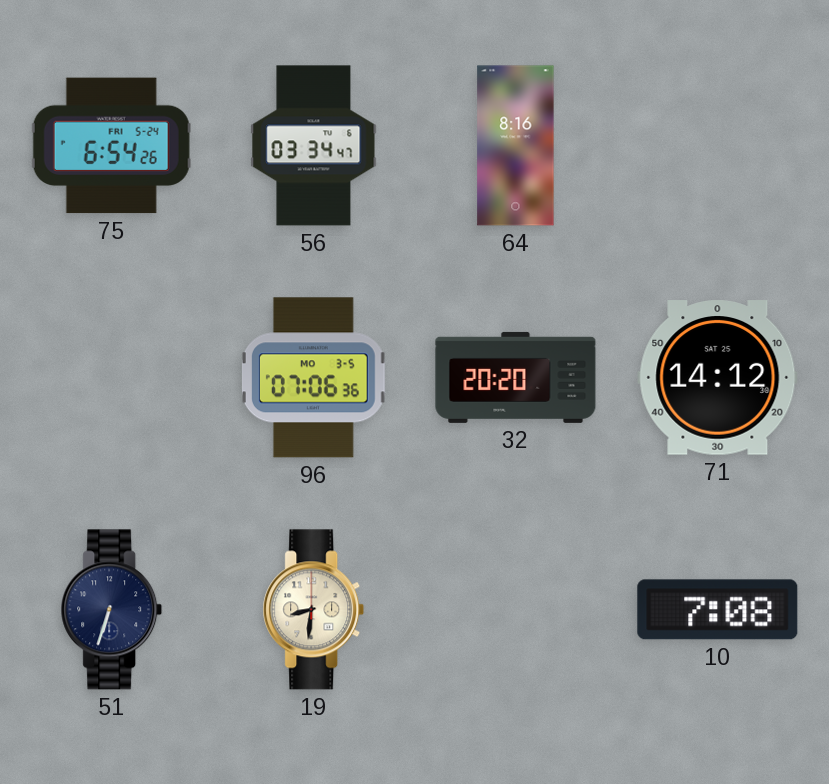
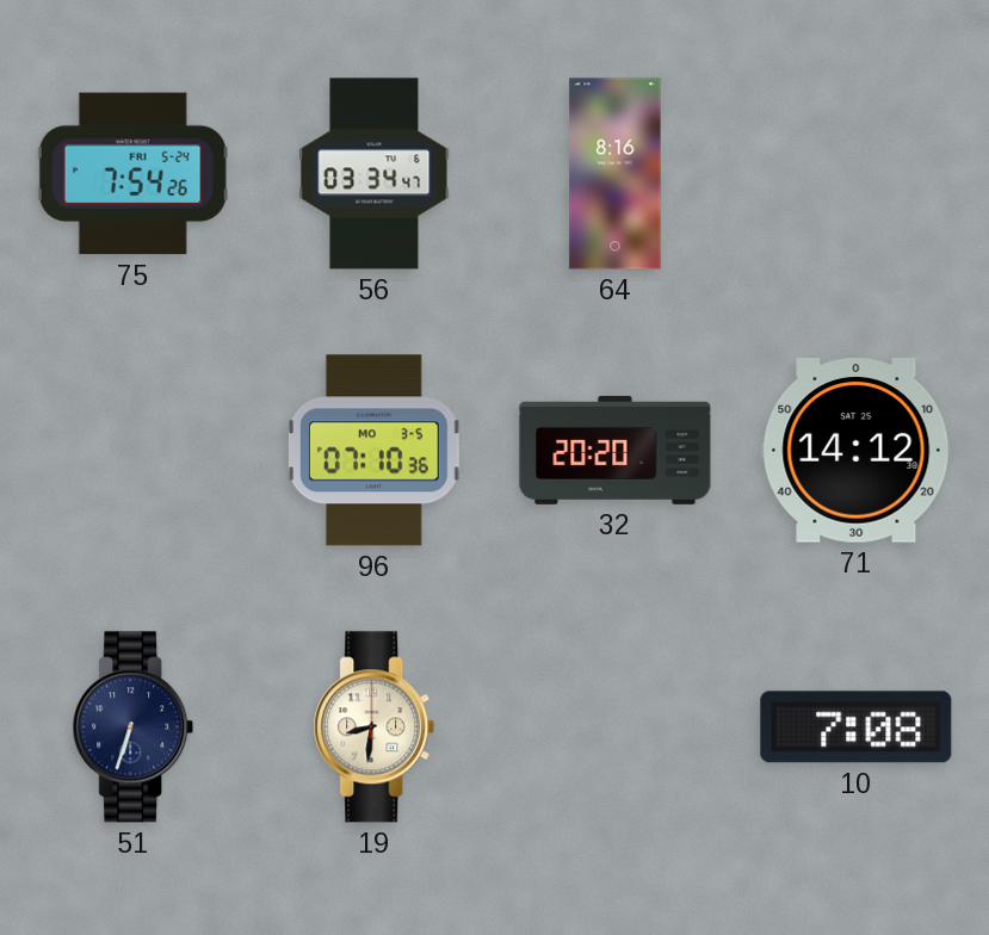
75: 6:54 -> 7:54 (132, 174)
96: 07:06 -> 07:10 (373, 451)
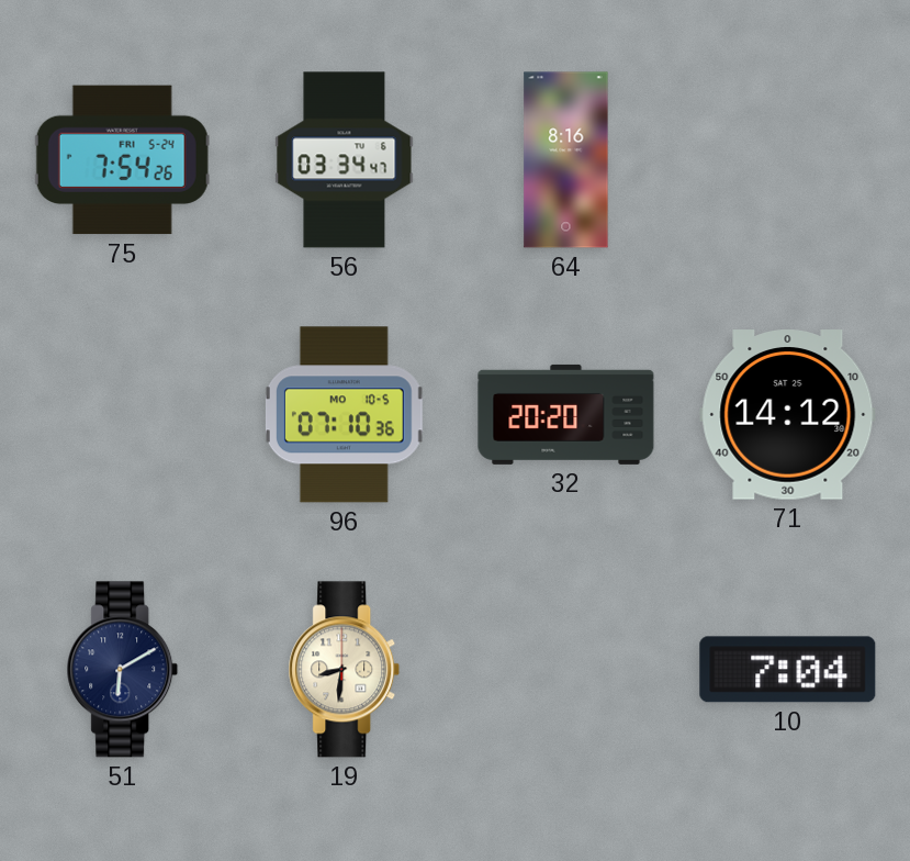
96 date: MO 3-5 -> MO 10-5 (344, 415)
51: 6:33 -> 6:10 (123, 670)
10: 7:08 -> 7:04 (788, 670)
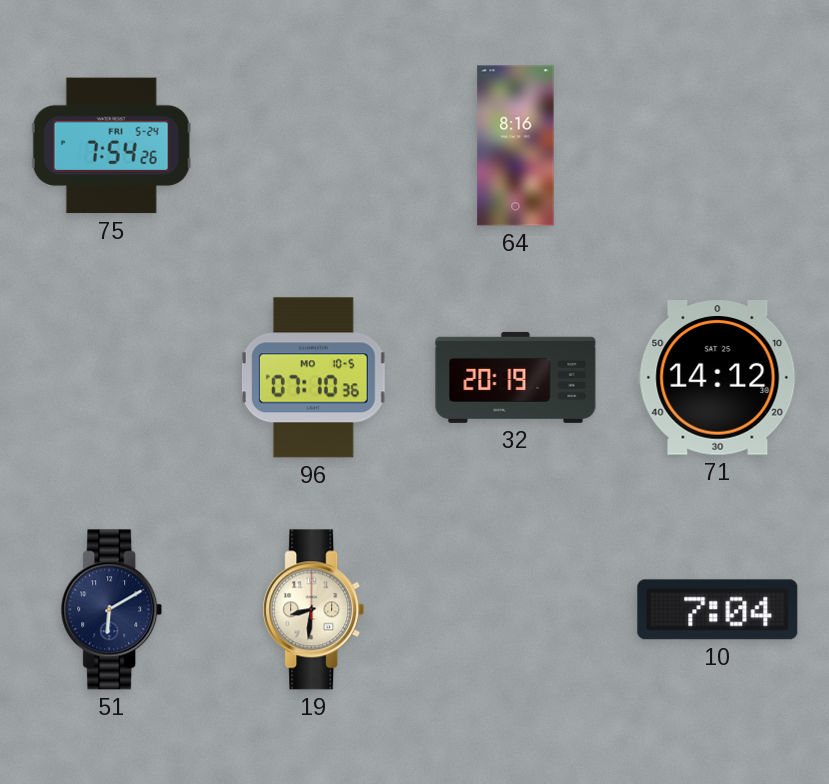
56: 03:34 -> none (345, 160)
32: 20:20 -> 20:19 (516, 377)
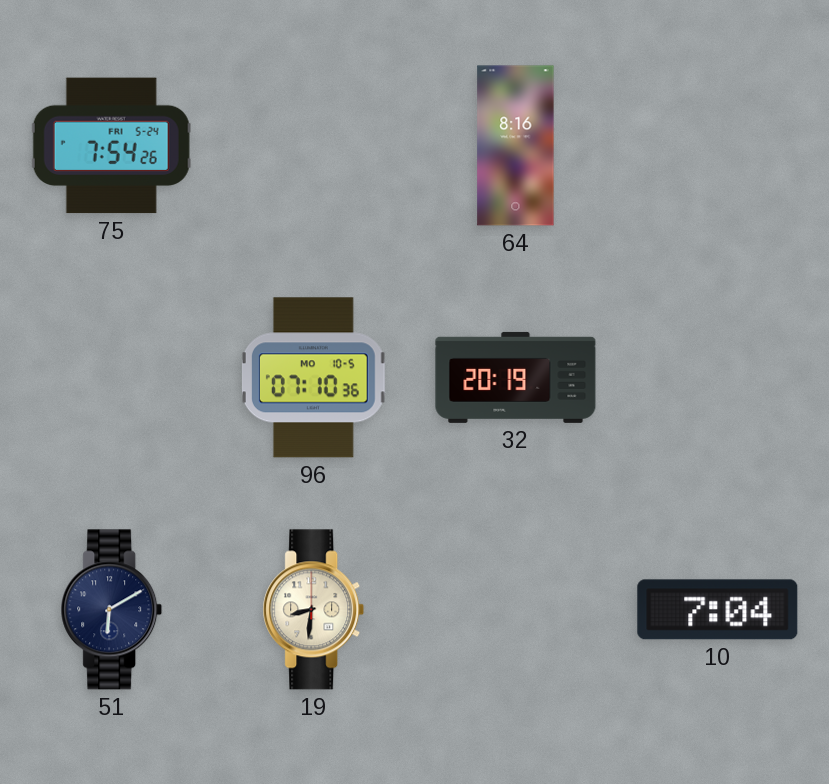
71: 14:12 -> none (718, 378)
